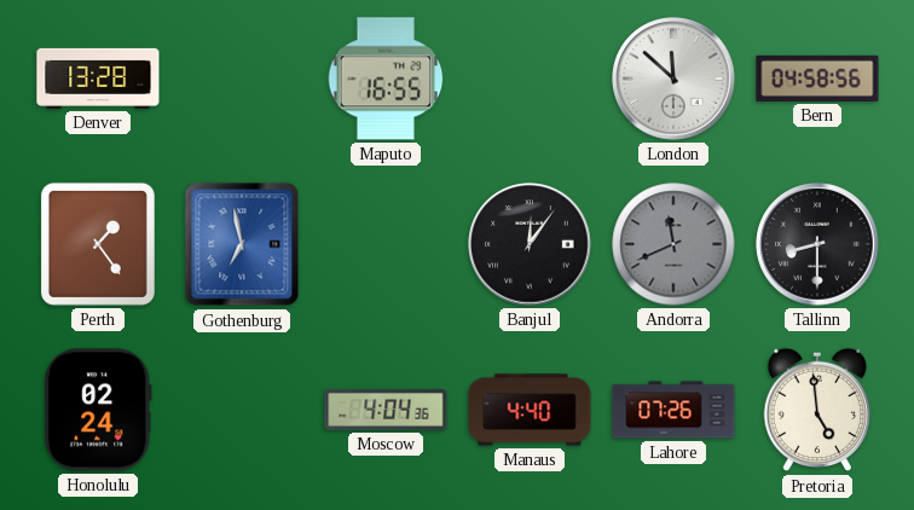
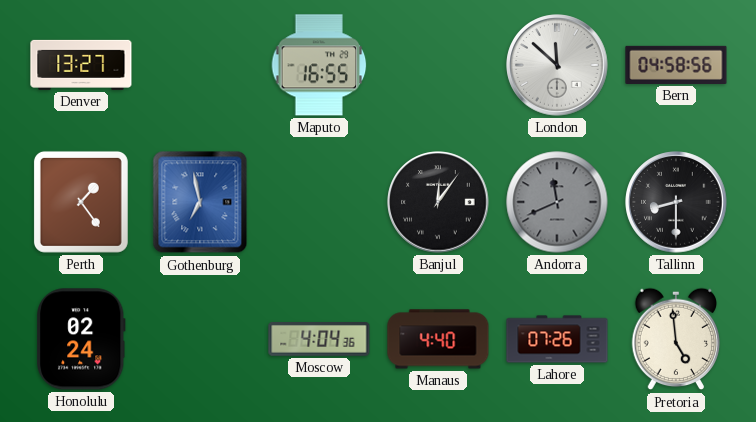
Denver: 13:28 -> 13:27 (81, 65)
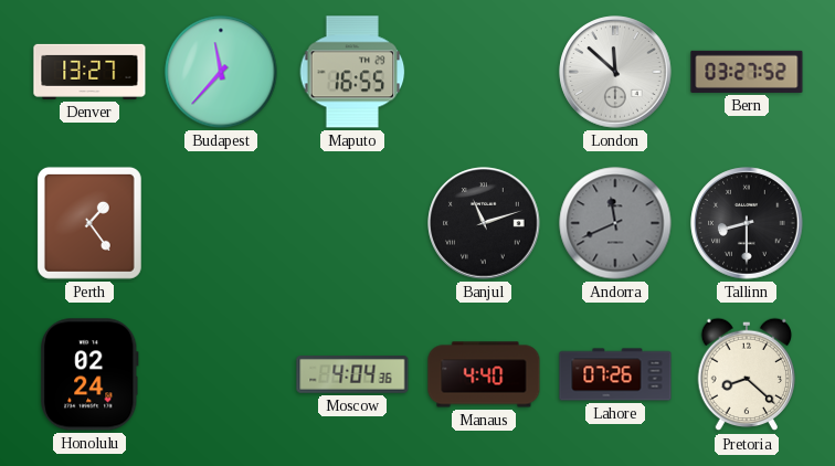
Budapest: none -> 11:37 (221, 72)
Bern: 04:58 -> 03:27 (747, 72)
Gothenburg: 6:58 -> none (200, 202)
Banjul: 12:06 -> 11:12 (484, 223)
Pretoria: 4:59 -> 8:22 (746, 374)
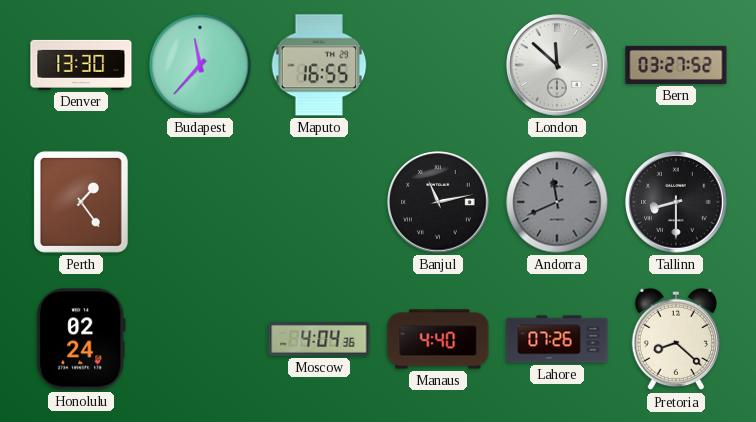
Denver: 13:27 -> 13:30 (81, 65)
Banjul: 11:12 -> 11:13 (438, 202)
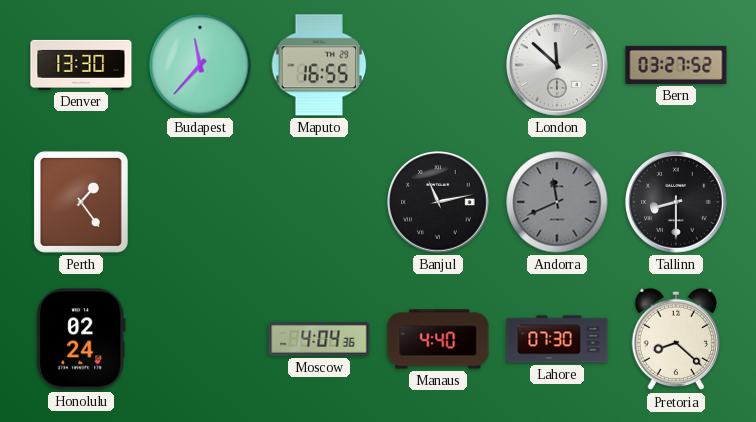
Lahore: 07:26 -> 07:30 (557, 339)
